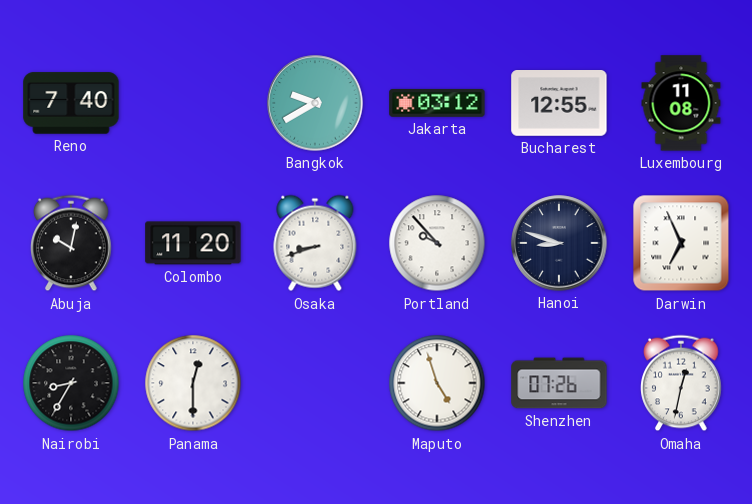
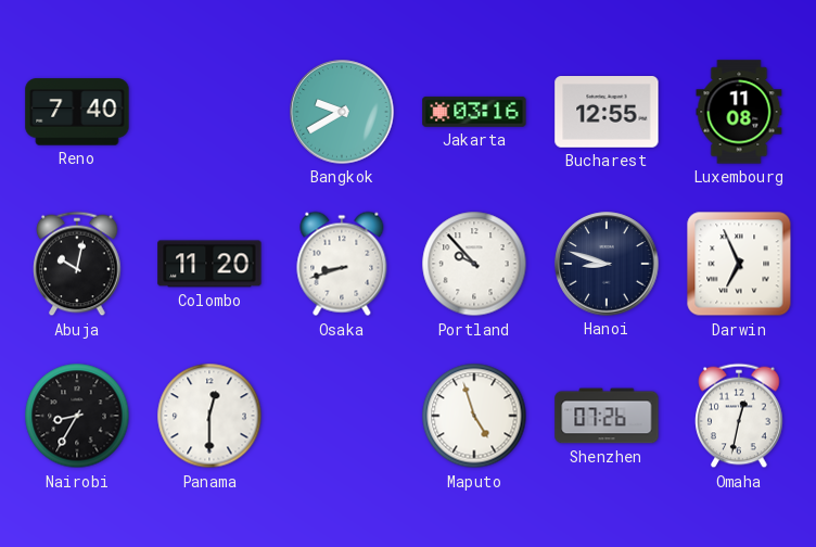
Jakarta: 03:12 -> 03:16 (474, 112)
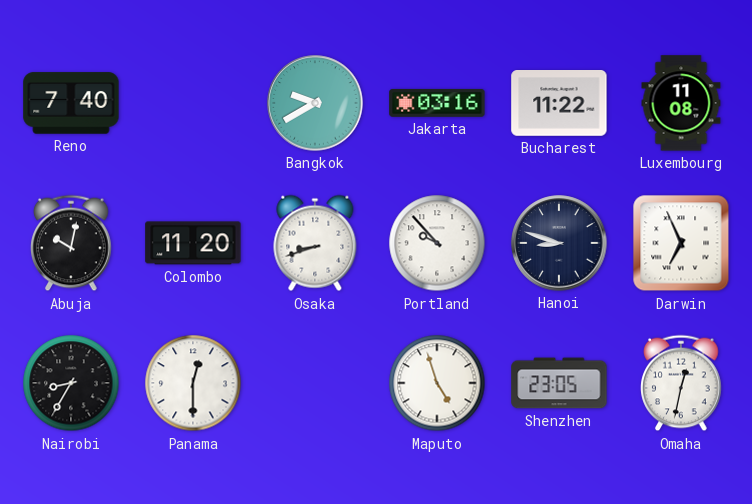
Bucharest: 12:55 -> 11:22 (559, 104)
Shenzhen: 07:26 -> 23:05 (559, 383)
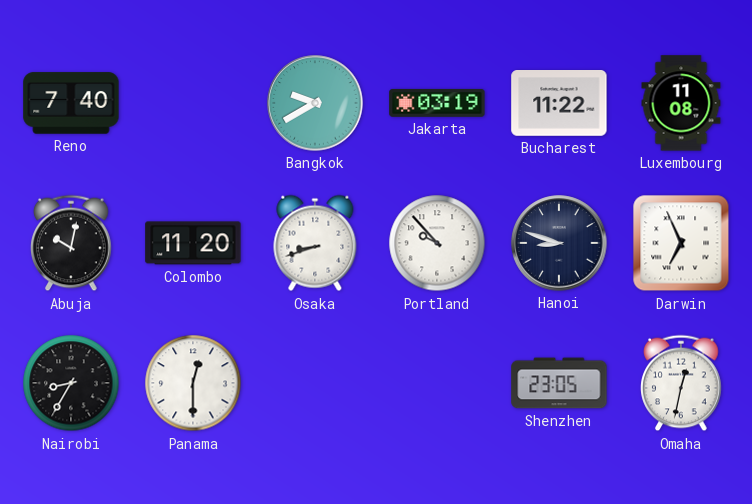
Jakarta: 03:16 -> 03:19 (437, 103)
Maputo: 4:57 -> none (437, 383)
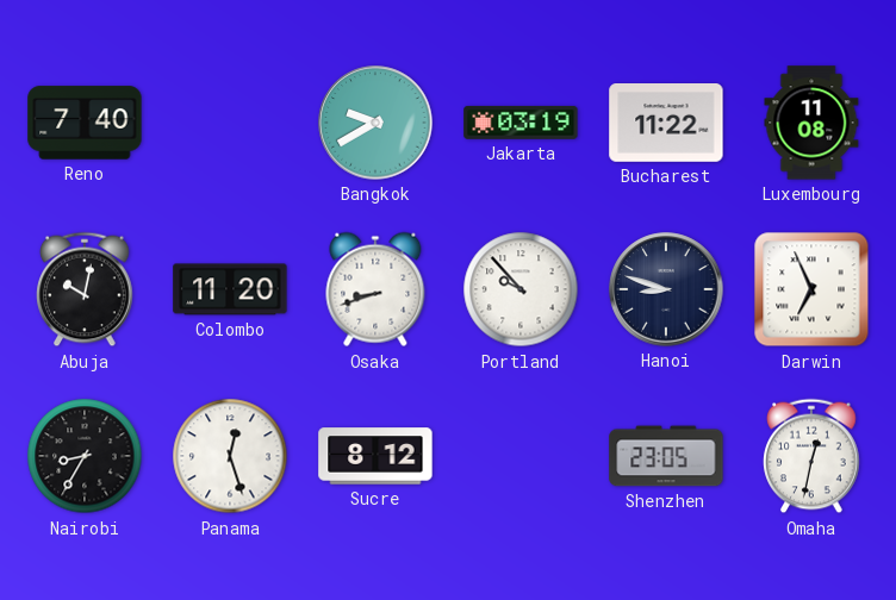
Panama: 12:30 -> 12:27 (230, 456)
Sucre: none -> 8:12 (375, 456)
